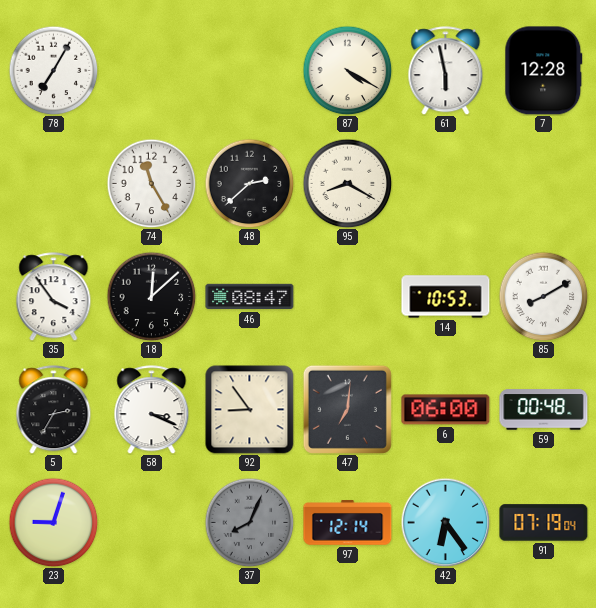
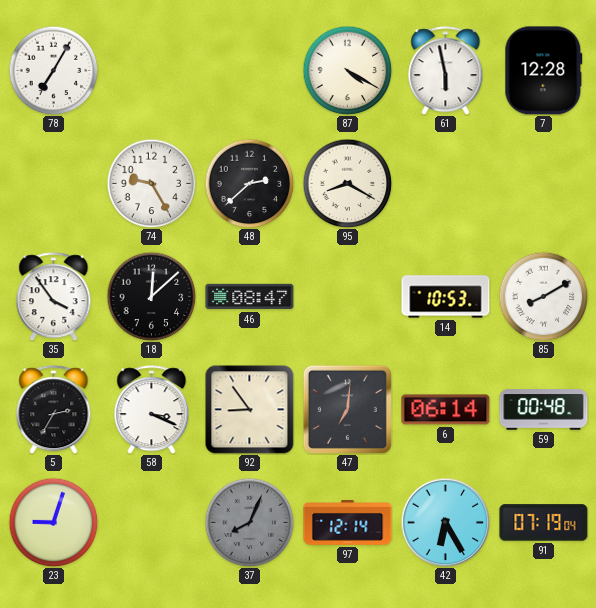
74: 11:25 -> 9:25 (151, 183)
6: 06:00 -> 06:14 (446, 410)
42: 6:24 -> 6:25 (445, 522)
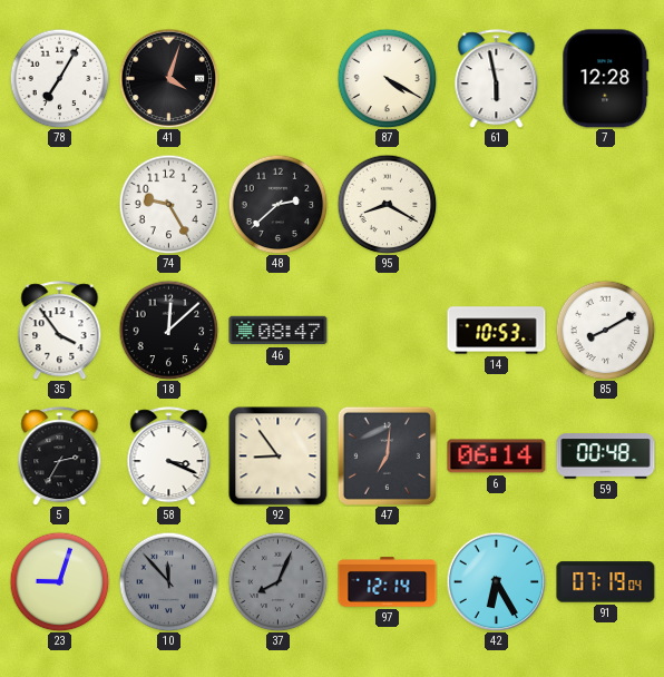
41: none -> 4:03 (168, 78)
10: none -> 11:53 (168, 581)
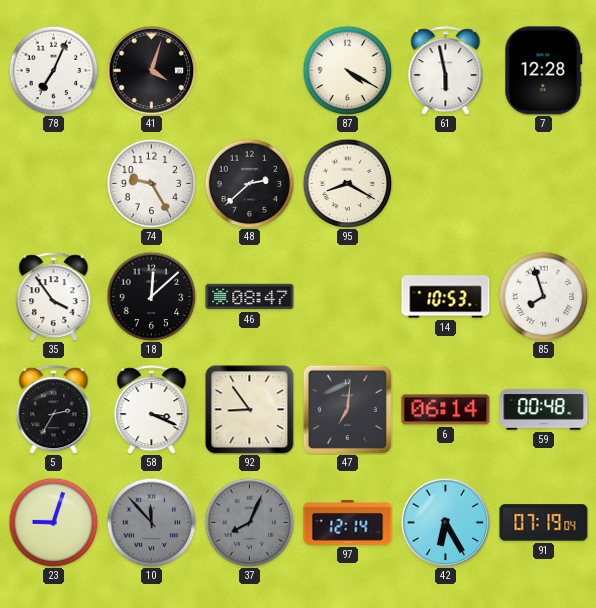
78: 7:05 -> 7:04 (53, 70)
85: 8:10 -> 7:57 (543, 296)
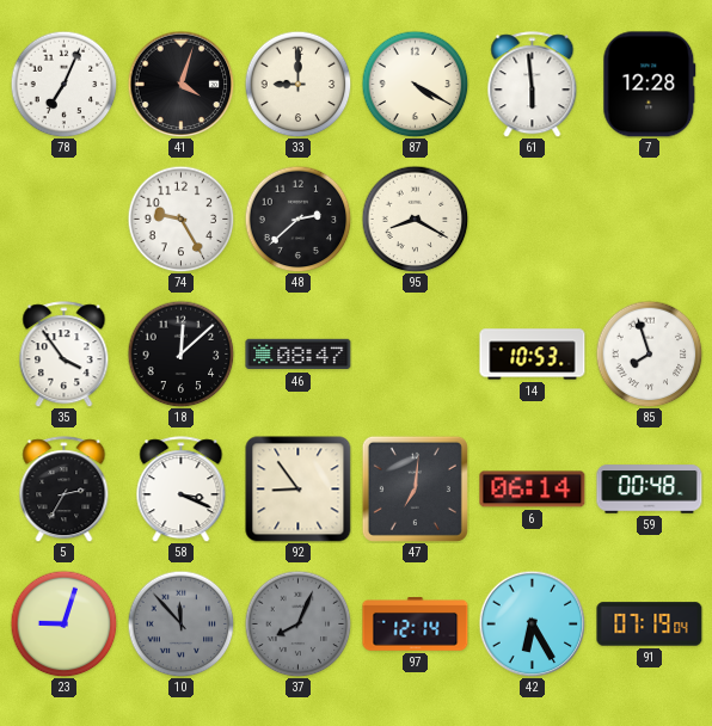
33: none -> 9:00 (297, 84)
61: 5:58 -> 5:59 (533, 85)
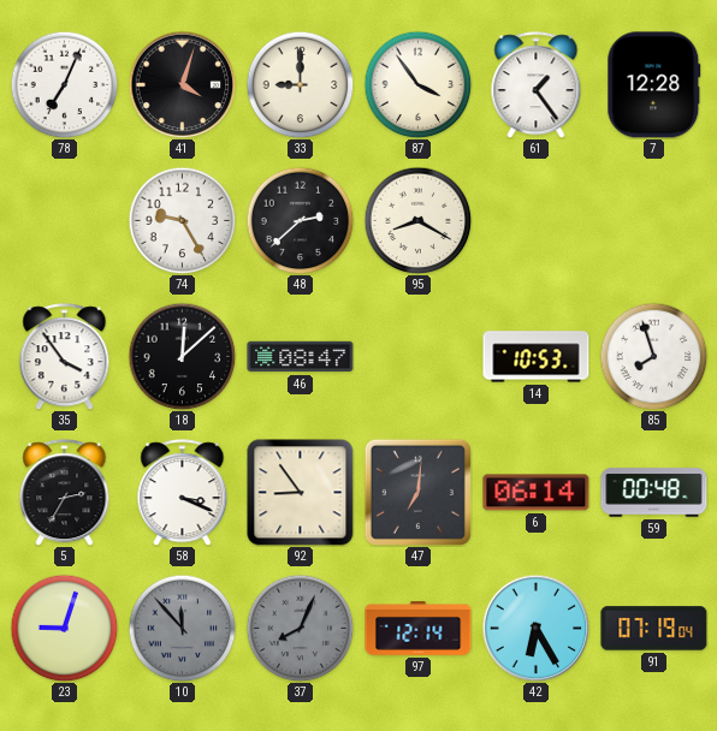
87: 4:20 -> 3:54 (417, 84)
61: 5:59 -> 1:24 (537, 85)
